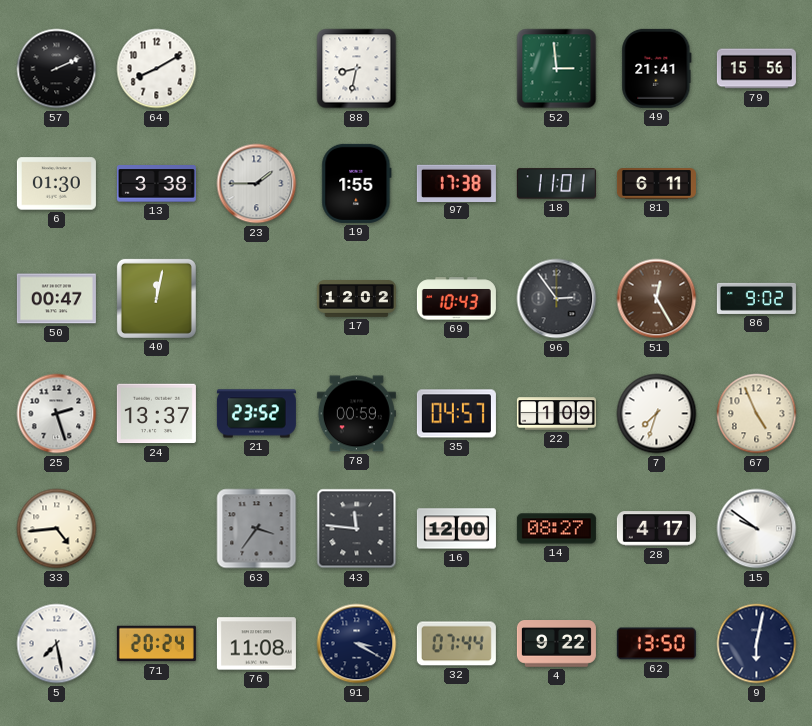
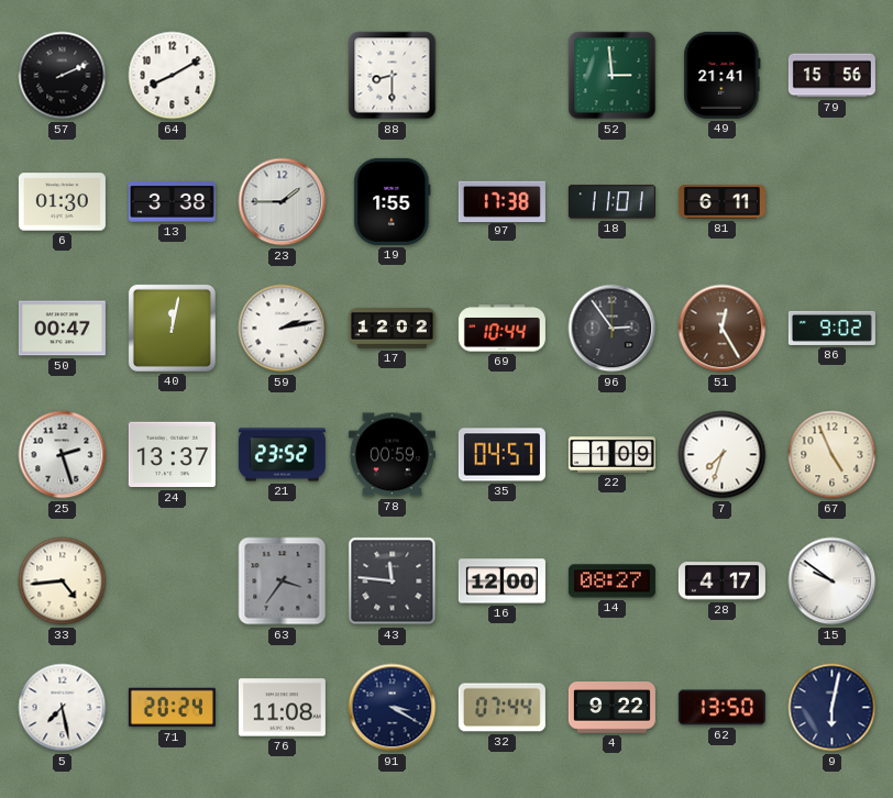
88: 8:32 -> 8:30 (393, 76)
59: none -> 2:13 (283, 329)
69: 10:43 -> 10:44 (501, 329)
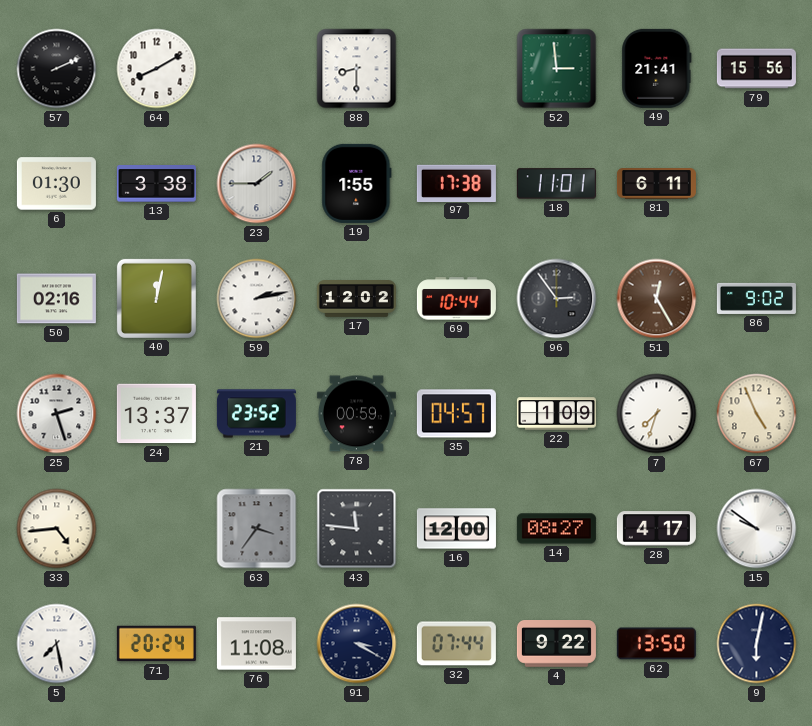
50: 00:47 -> 02:16 (56, 299)
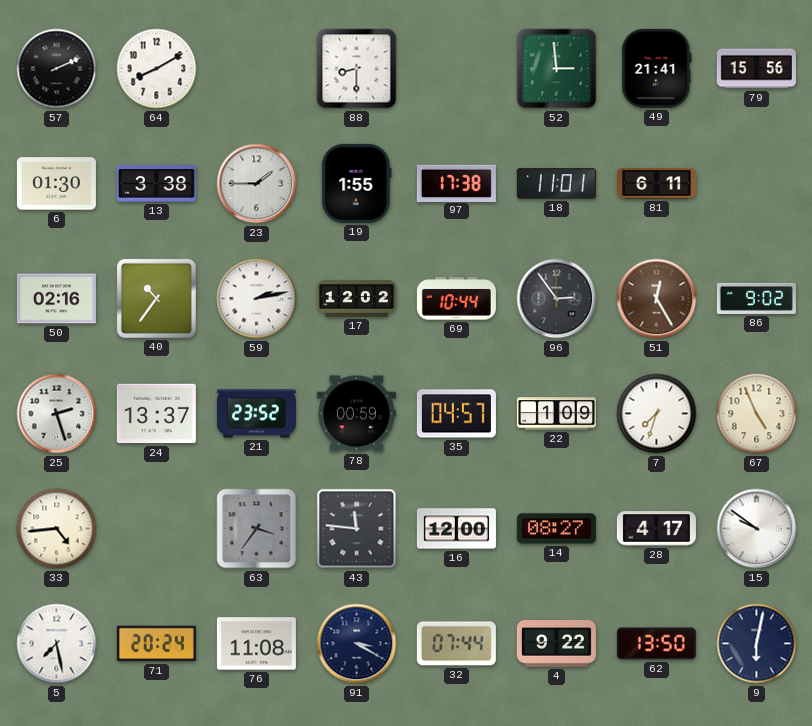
40: 12:02 -> 10:36 (156, 298)
